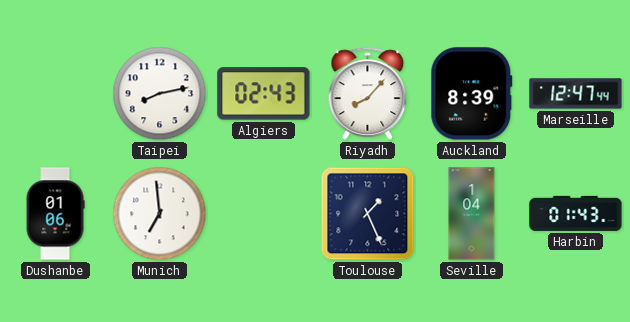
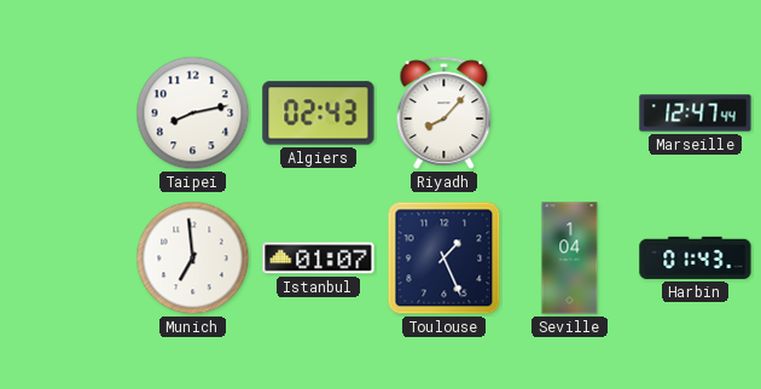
Auckland: 8:39 -> none (472, 94)
Dushanbe: 01:06 -> none (55, 214)
Istanbul: none -> 01:07 (319, 259)
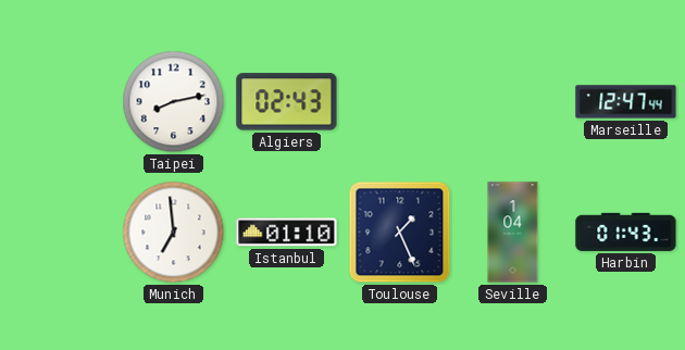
Riyadh: 8:07 -> none (445, 112)
Istanbul: 01:07 -> 01:10 (287, 233)
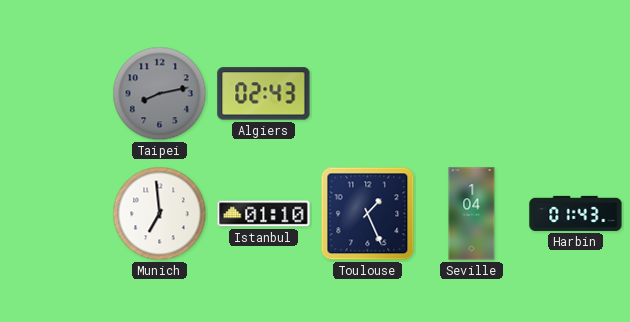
Taipei dial: white -> grey (160, 94)
Marseille: 12:47 -> none (626, 102)
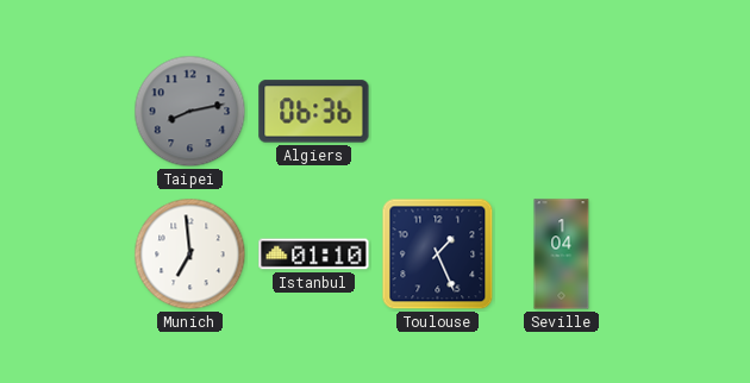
Algiers: 02:43 -> 06:36 (314, 112)
Harbin: 01:43 -> none (576, 213)
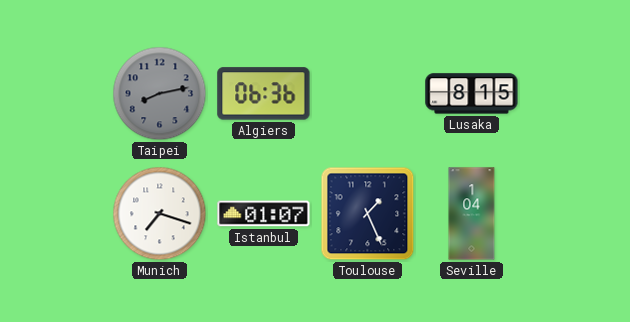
Lusaka: none -> 8:15 (472, 94)
Munich: 6:59 -> 7:18 (160, 214)
Istanbul: 01:10 -> 01:07 (264, 214)
